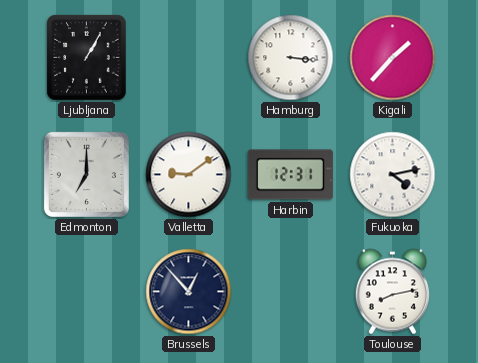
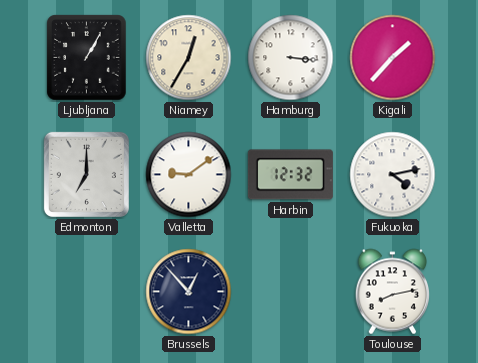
Niamey: none -> 12:35 (189, 58)
Harbin: 12:31 -> 12:32 (290, 175)
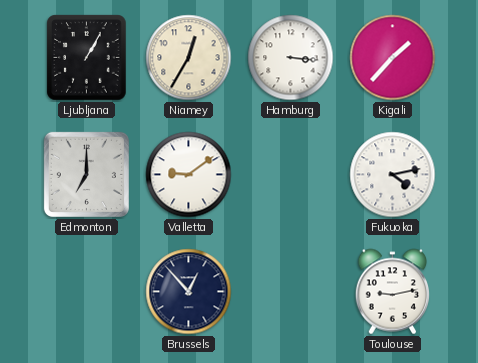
Harbin: 12:32 -> none (290, 175)
Toulouse: 8:13 -> 9:13 (392, 292)
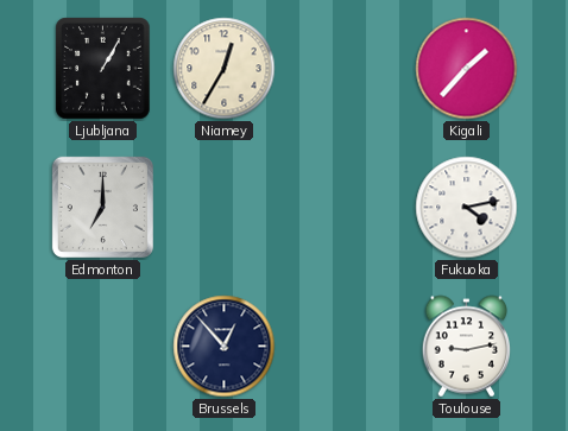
Hamburg: 3:16 -> none (291, 58)
Valletta: 9:09 -> none (189, 175)
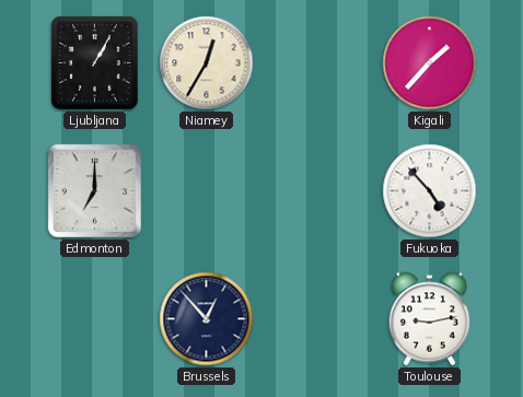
Fukuoka: 4:13 -> 4:53 (430, 191)
